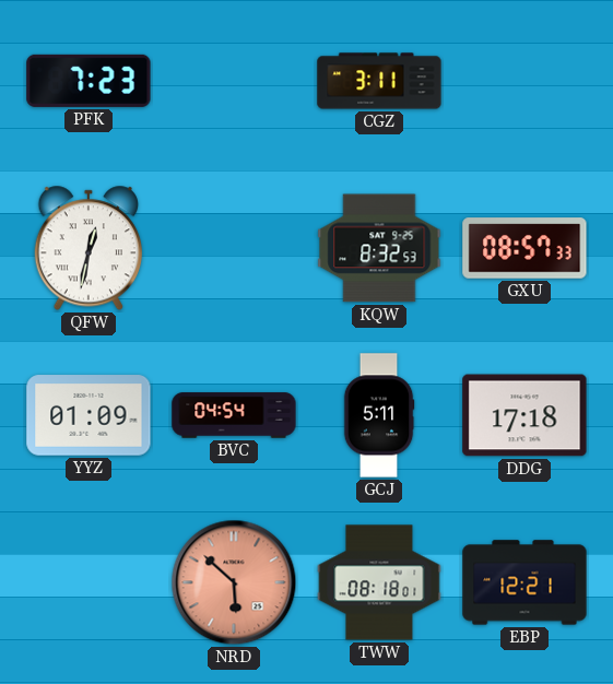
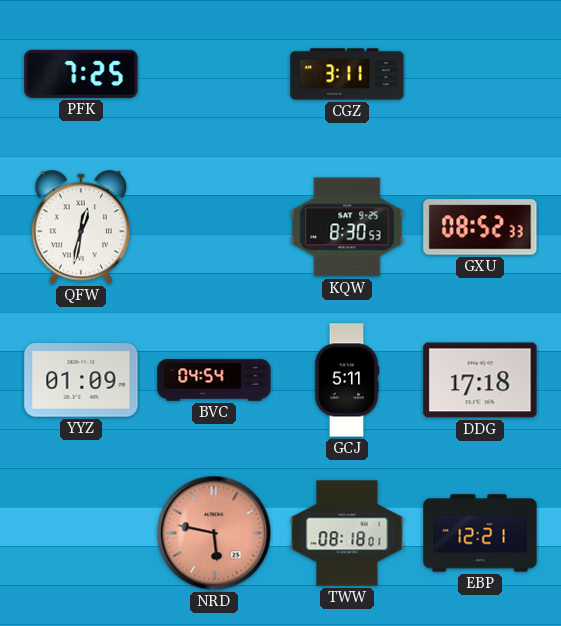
PFK: 7:23 -> 7:25 (81, 74)
KQW: 8:32 -> 8:30 (347, 227)
GXU: 08:57 -> 08:52 (480, 227)
NRD: 5:52 -> 5:47 (214, 533)
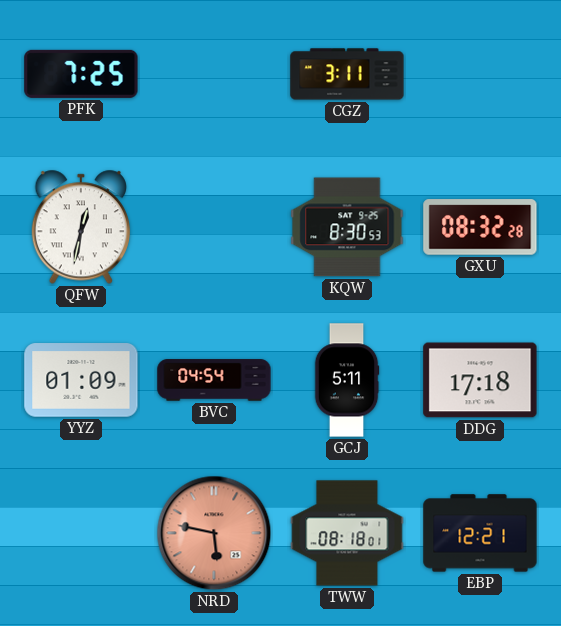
GXU: 08:52 -> 08:32 (480, 227)
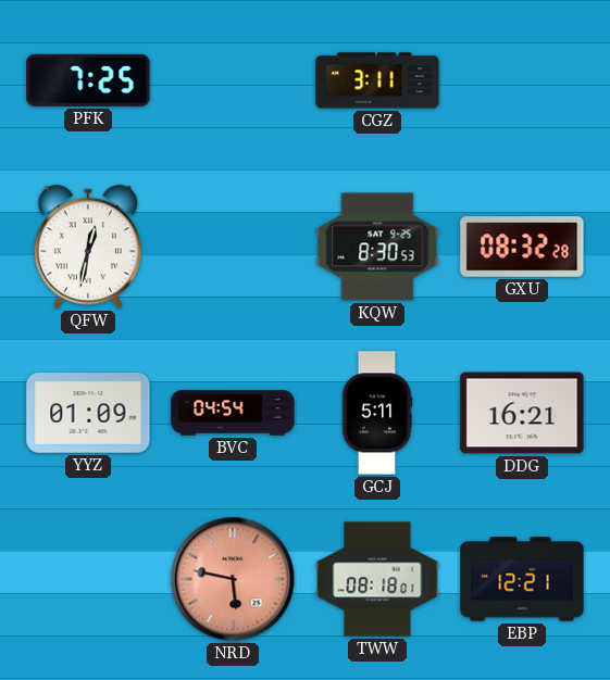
DDG: 17:18 -> 16:21 (522, 413)
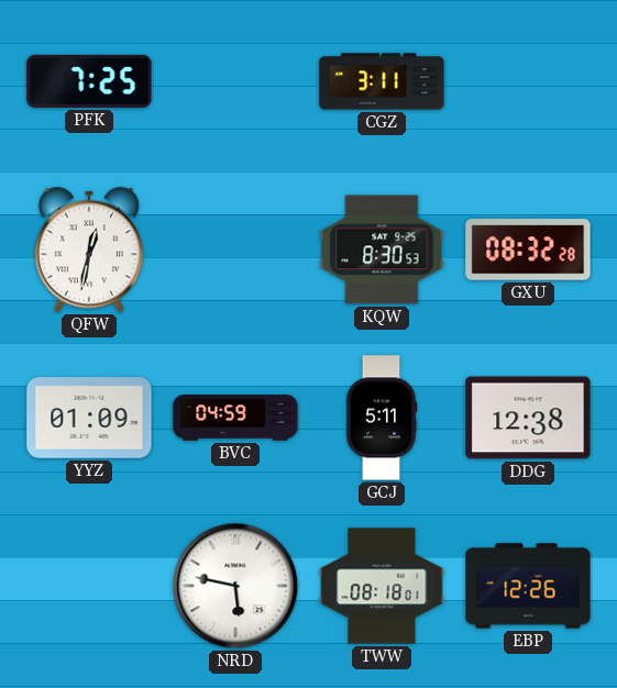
BVC: 04:54 -> 04:59 (235, 418)
DDG: 16:21 -> 12:38 (528, 418)
NRD dial: salmon -> white (235, 586)
EBP: 12:21 -> 12:26 (528, 586)
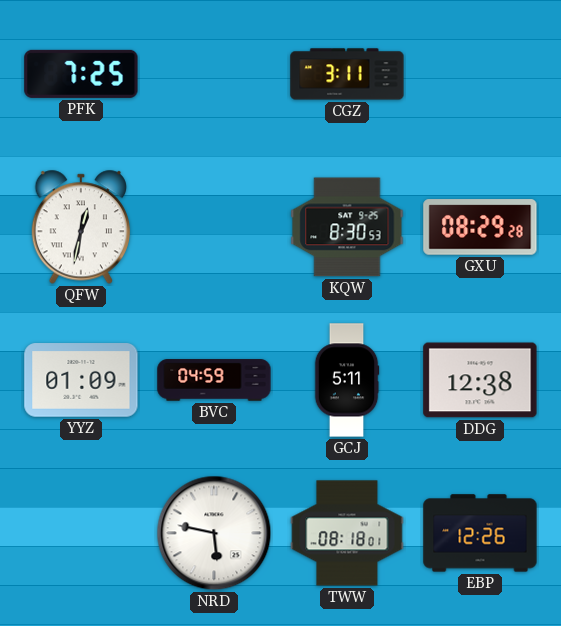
GXU: 08:32 -> 08:29 (480, 227)
